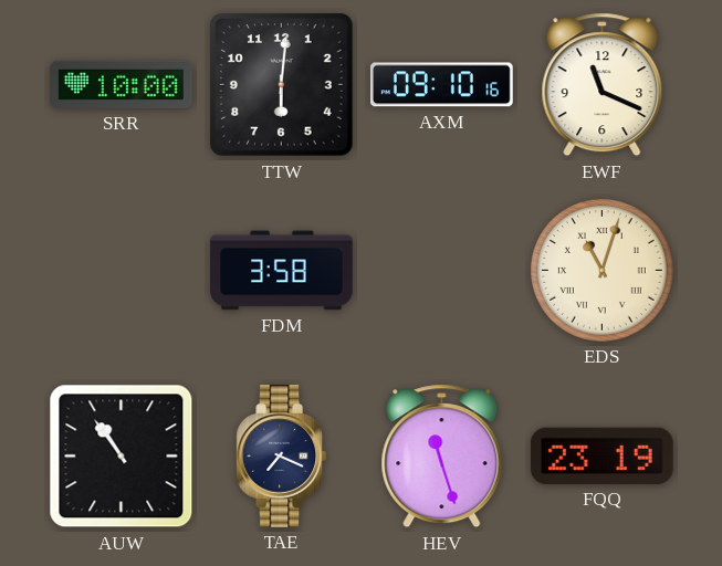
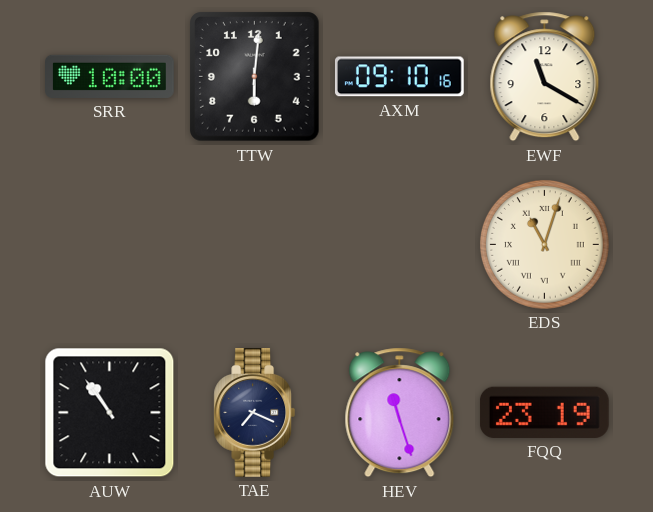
EWF: 11:19 -> 11:20 (545, 77)
FDM: 3:58 -> none (282, 271)
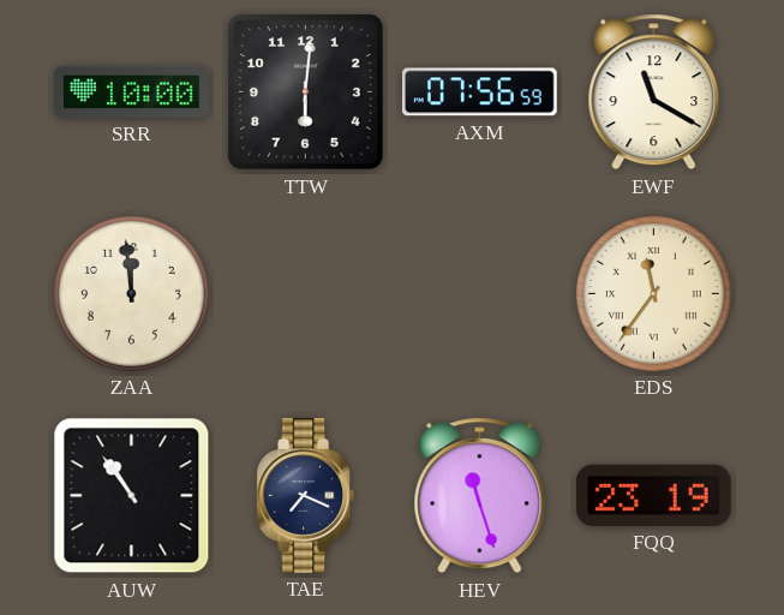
AXM: 09:10 -> 07:56 (479, 92)
ZAA: none -> 11:59 (131, 293)
EDS: 11:03 -> 11:36 (653, 293)
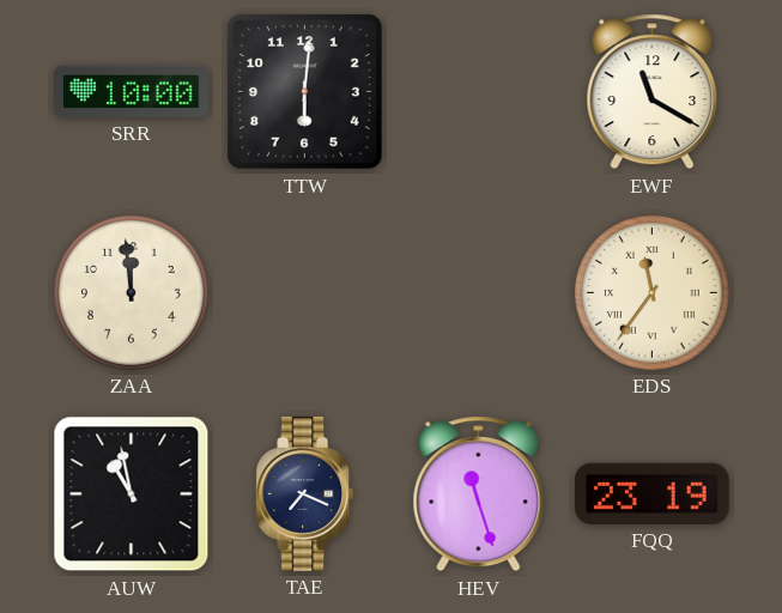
AXM: 07:56 -> none (479, 92)
AUW: 10:54 -> 10:58 (132, 494)
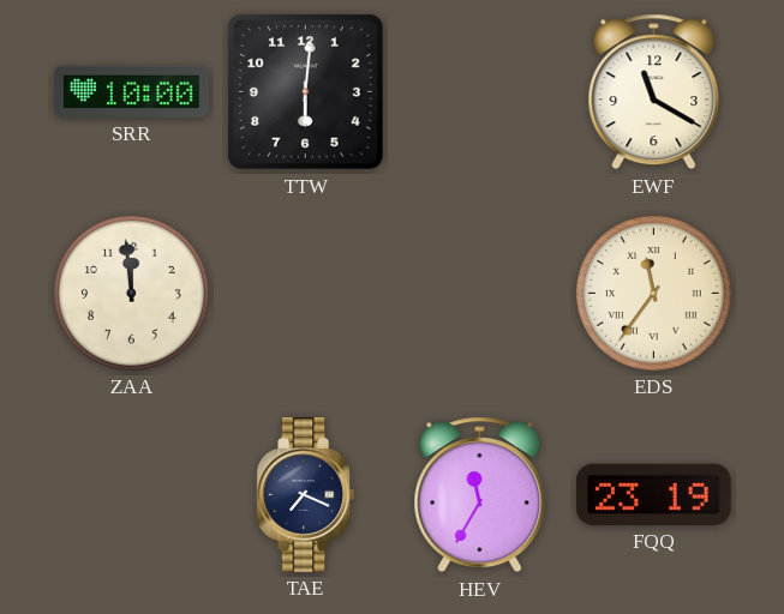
AUW: 10:58 -> none (132, 494)
HEV: 11:27 -> 11:35 (480, 495)
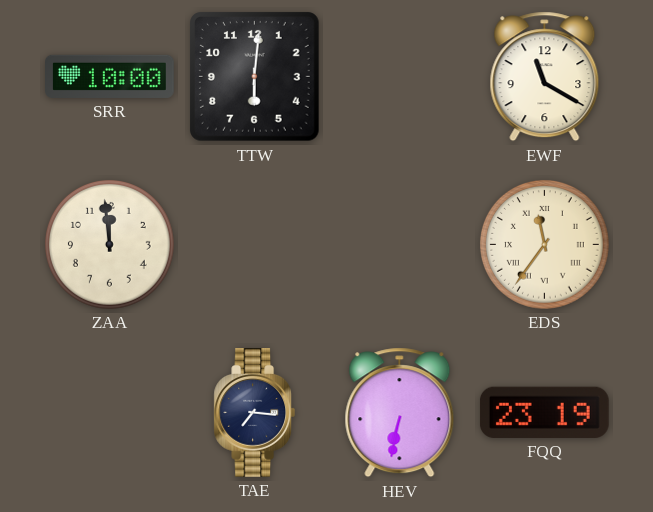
TAE: 7:19 -> 7:16 (255, 413)
HEV: 11:35 -> 6:32 (400, 413)
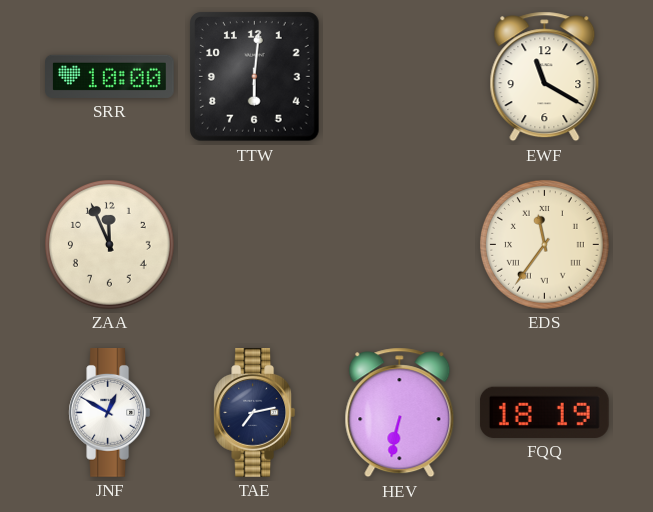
ZAA: 11:59 -> 11:56 (109, 244)
JNF: none -> 12:50 (110, 413)
TAE: 7:16 -> 7:13 (255, 413)
FQQ: 23:19 -> 18:19 (544, 412)
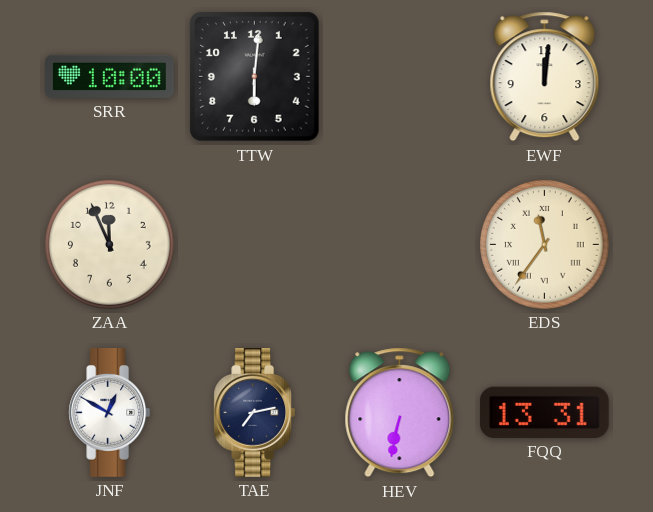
EWF: 11:20 -> 12:01 (545, 77)
FQQ: 18:19 -> 13:31 (544, 412)
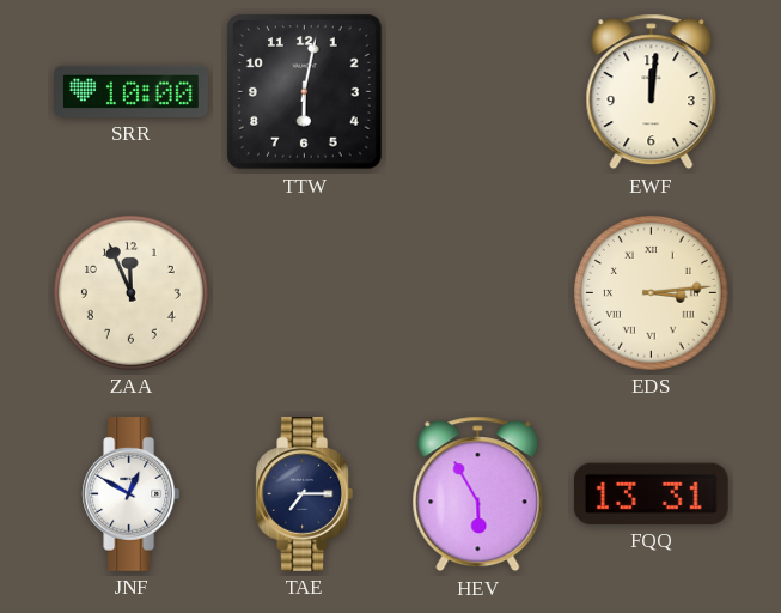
TTW: 6:01 -> 6:02 (305, 92)
EDS: 11:36 -> 3:14 (651, 292)
TAE: 7:13 -> 7:15 (305, 494)
HEV: 6:32 -> 5:55 (478, 494)
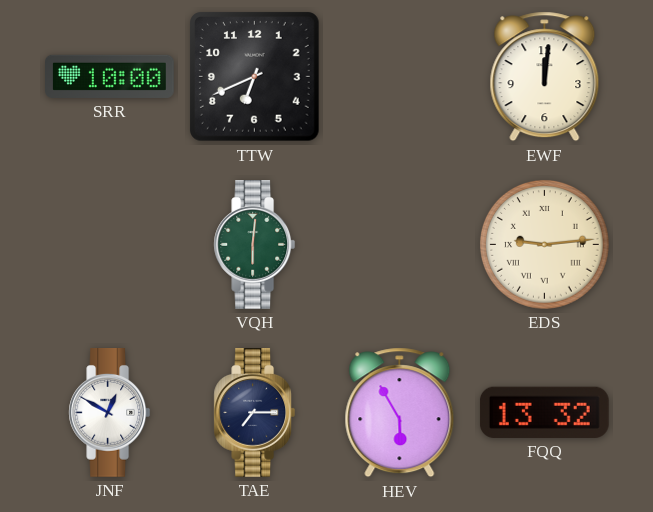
TTW: 6:02 -> 6:41 (255, 77)
ZAA: 11:56 -> none (130, 292)
VQH: none -> 6:01 (255, 245)
EDS: 3:14 -> 9:14 (544, 244)
FQQ: 13:31 -> 13:32 (544, 412)
